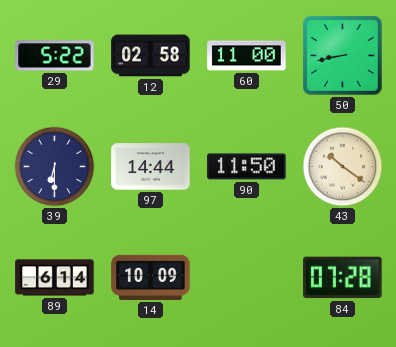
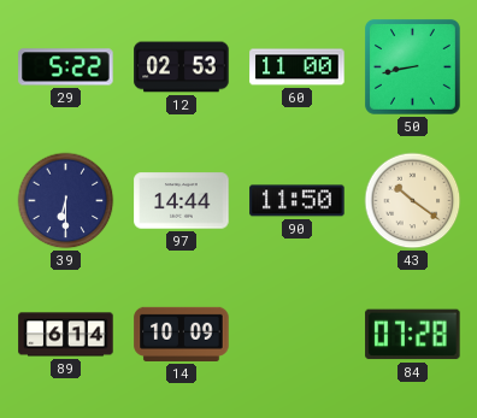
12: 02:58 -> 02:53 (182, 67)
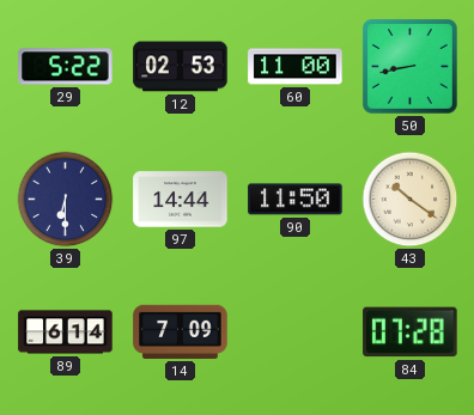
14: 10:09 -> 7:09 (181, 331)
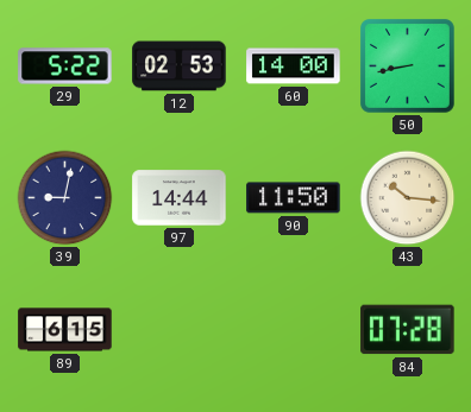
60: 11:00 -> 14:00 (294, 66)
39: 6:30 -> 9:02 (65, 198)
43: 10:21 -> 10:16 (408, 198)
89: 6:14 -> 6:15 (65, 330)
14: 7:09 -> none (181, 331)
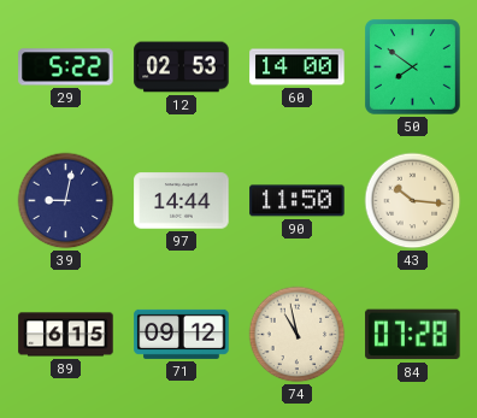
50: 8:43 -> 7:51 (412, 66)
71: none -> 09:12 (182, 334)
74: none -> 10:58 (298, 335)
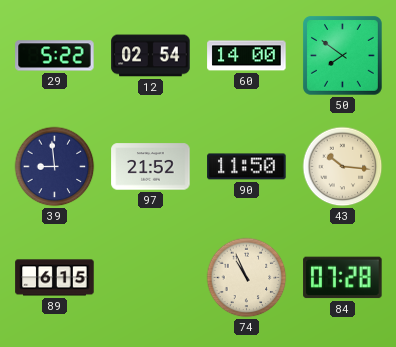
12: 02:53 -> 02:54 (151, 56)
39: 9:02 -> 8:59 (55, 167)
97: 14:44 -> 21:52 (151, 167)
71: 09:12 -> none (182, 334)
74: 10:58 -> 10:56 (247, 278)
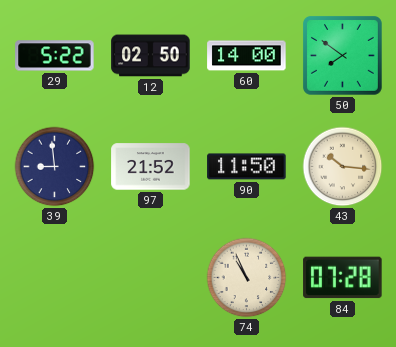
12: 02:54 -> 02:50 (151, 56)
89: 6:15 -> none (55, 278)
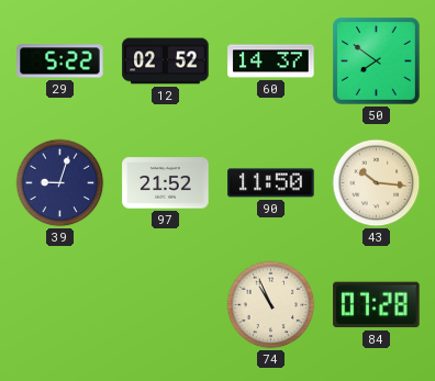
12: 02:50 -> 02:52 (166, 61)
60: 14:00 -> 14:37 (271, 61)
39: 8:59 -> 9:03 (60, 183)
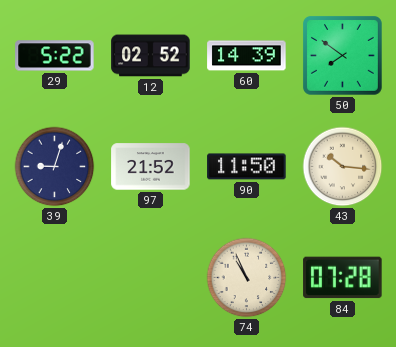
60: 14:37 -> 14:39 (247, 56)
